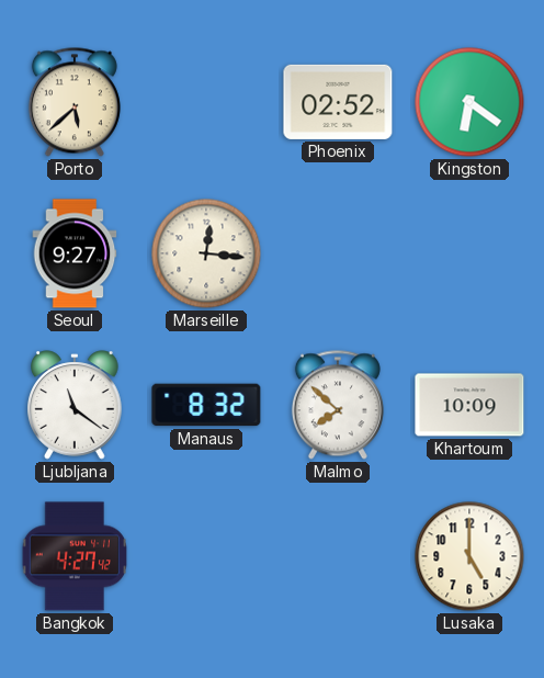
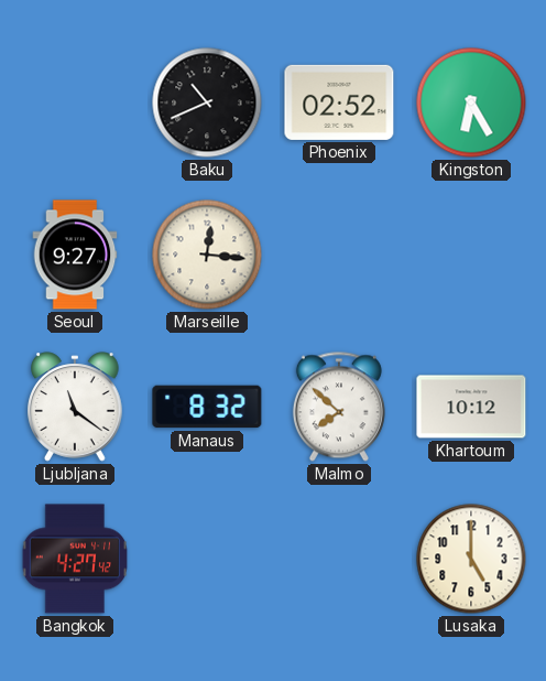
Porto: 5:38 -> none (75, 102)
Baku: none -> 10:41 (207, 102)
Kingston: 6:21 -> 6:25 (471, 102)
Khartoum: 10:09 -> 10:12 (471, 407)
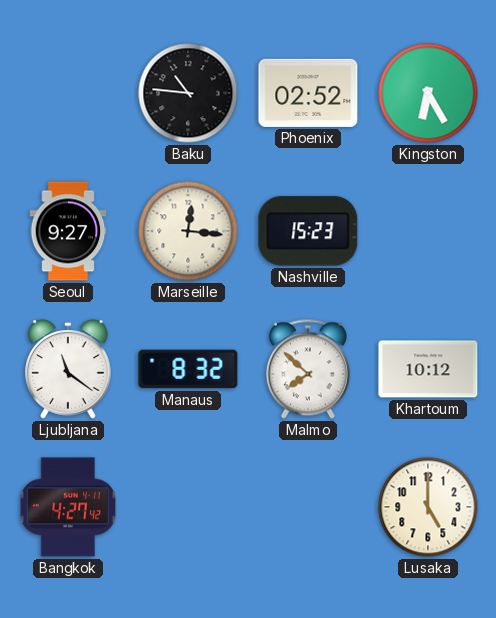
Baku: 10:41 -> 10:46 (188, 93)
Nashville: none -> 15:23 (308, 231)
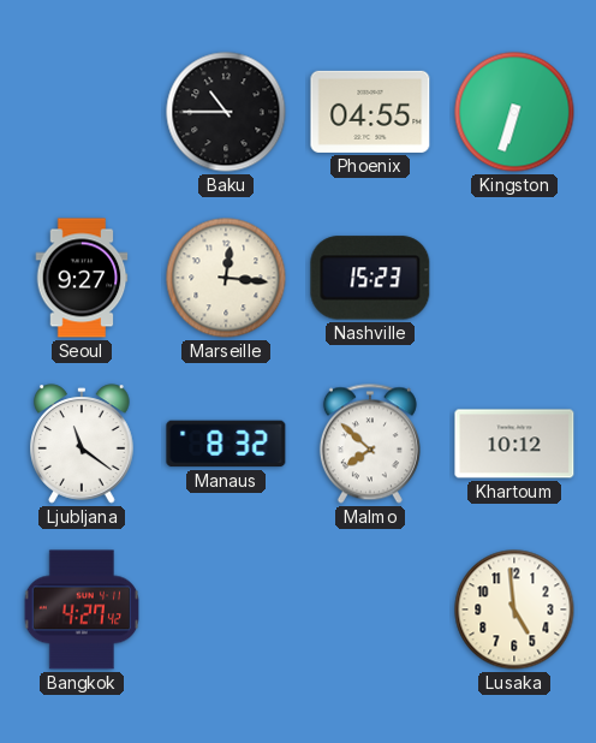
Baku: 10:46 -> 10:45 (226, 112)
Phoenix: 02:52 -> 04:55 (370, 112)
Kingston: 6:25 -> 6:33 (514, 112)
Lusaka: 5:00 -> 4:59 (514, 610)
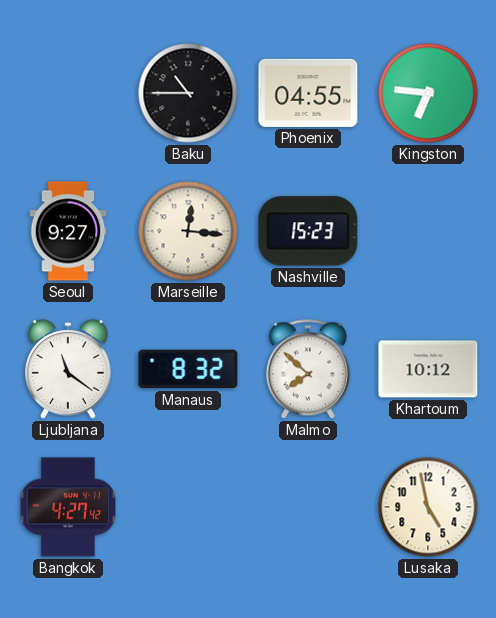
Kingston: 6:33 -> 6:46 (428, 93)
Lusaka: 4:59 -> 4:58 (428, 507)
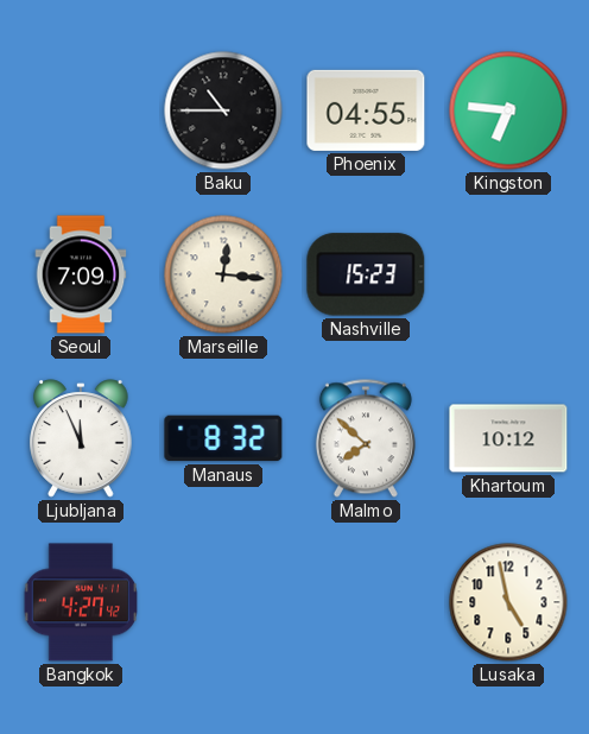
Seoul: 9:27 -> 7:09 (81, 274)
Ljubljana: 11:21 -> 11:56 (81, 438)
